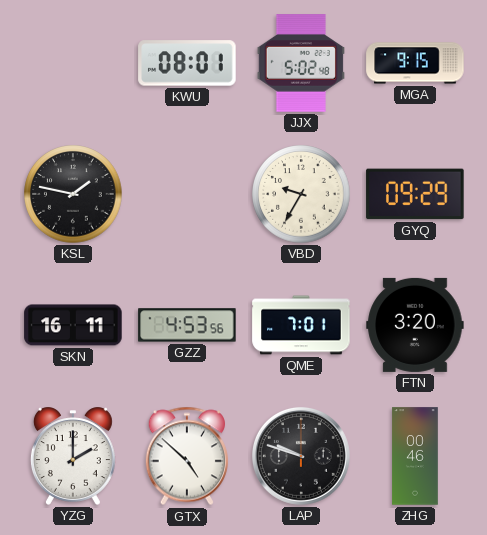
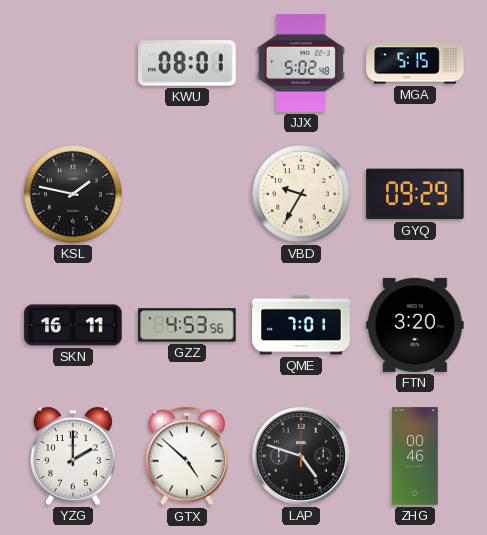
MGA: 9:15 -> 5:15 (415, 63)
LAP: 9:48 -> 4:48 (301, 456)
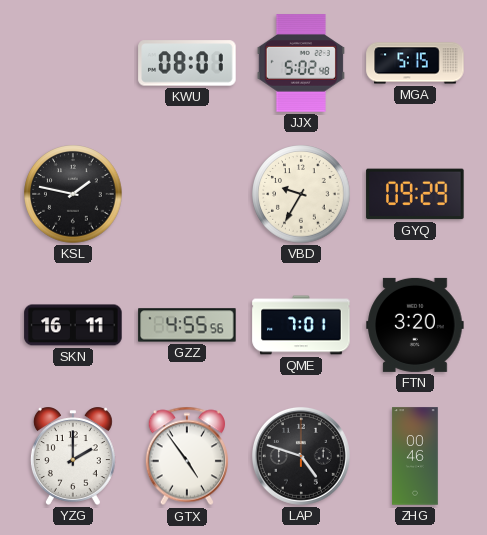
GZZ: 4:53 -> 4:55 (187, 325)
GTX: 4:52 -> 4:54 (187, 456)
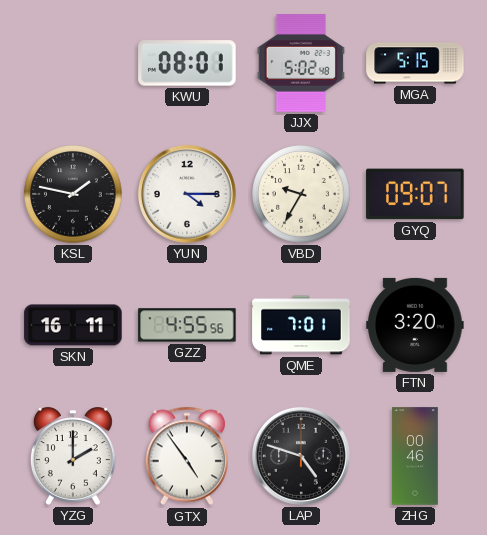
YUN: none -> 4:15 (187, 194)
GYQ: 09:29 -> 09:07 (415, 194)
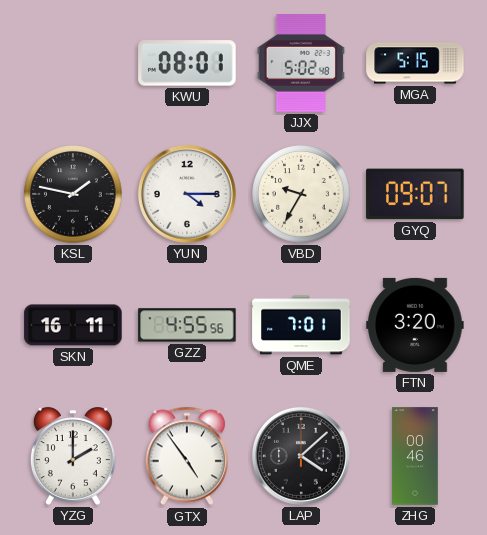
LAP: 4:48 -> 4:08 (301, 456)
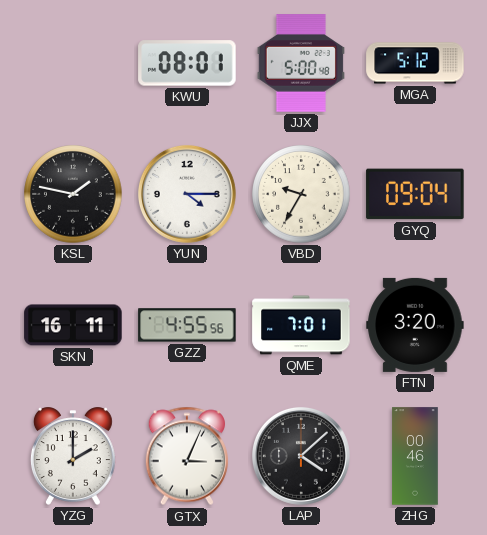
JJX: 5:02 -> 5:00 (301, 63)
MGA: 5:15 -> 5:12 (415, 63)
GYQ: 09:07 -> 09:04 (415, 194)
GTX: 4:54 -> 3:04 (187, 456)
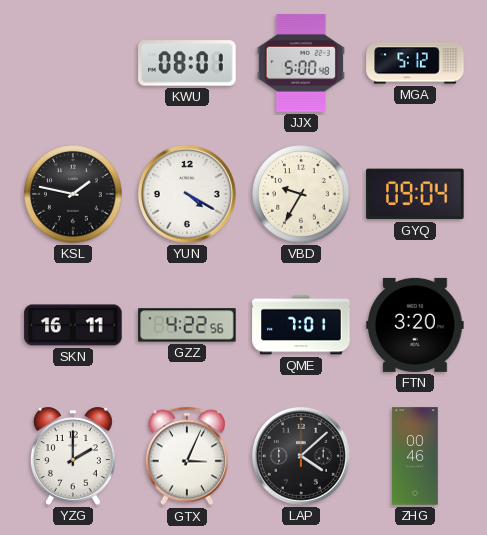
YUN: 4:15 -> 4:20 (187, 194)
GZZ: 4:55 -> 4:22 (187, 325)
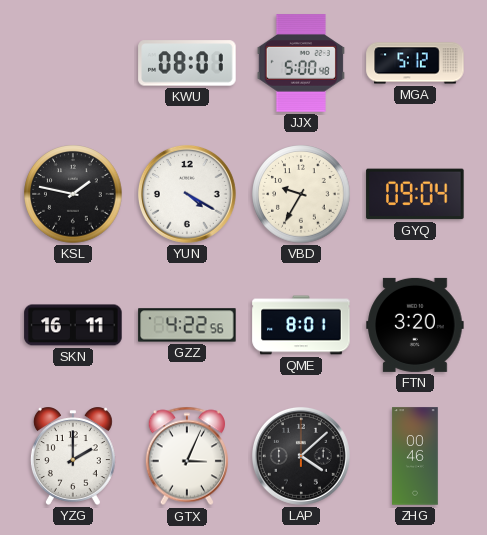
QME: 7:01 -> 8:01 (301, 325)
